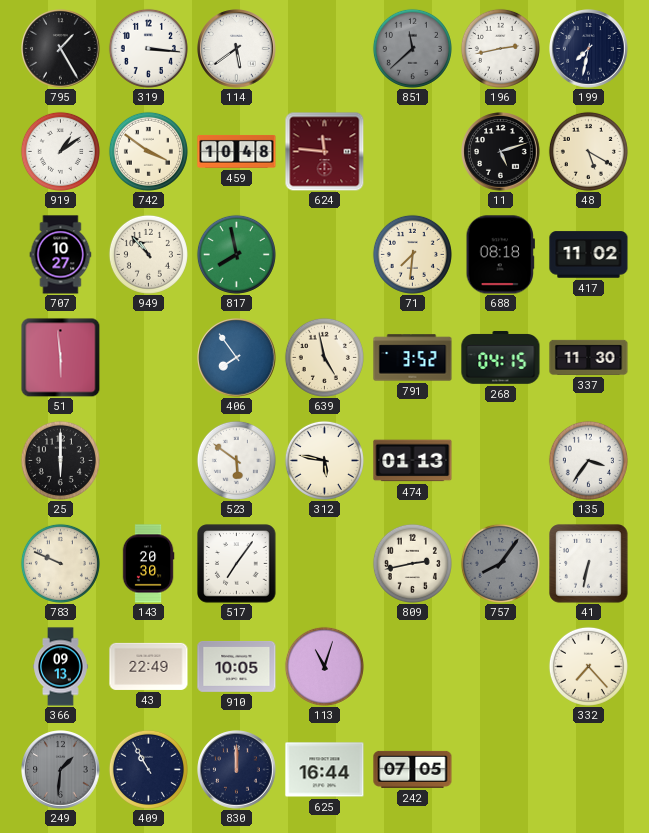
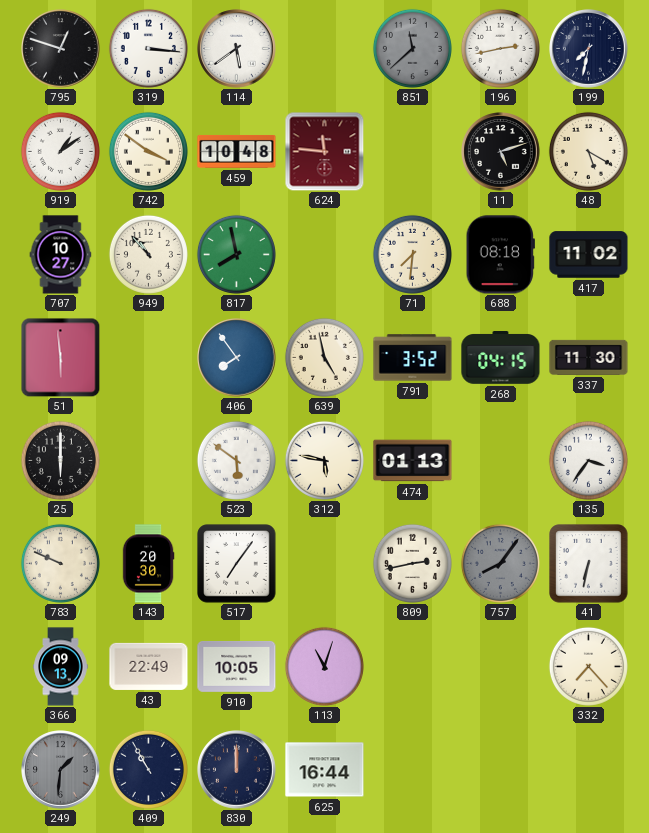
795: 1:25 -> 12:48 (61, 49)
242: 07:05 -> none (413, 769)
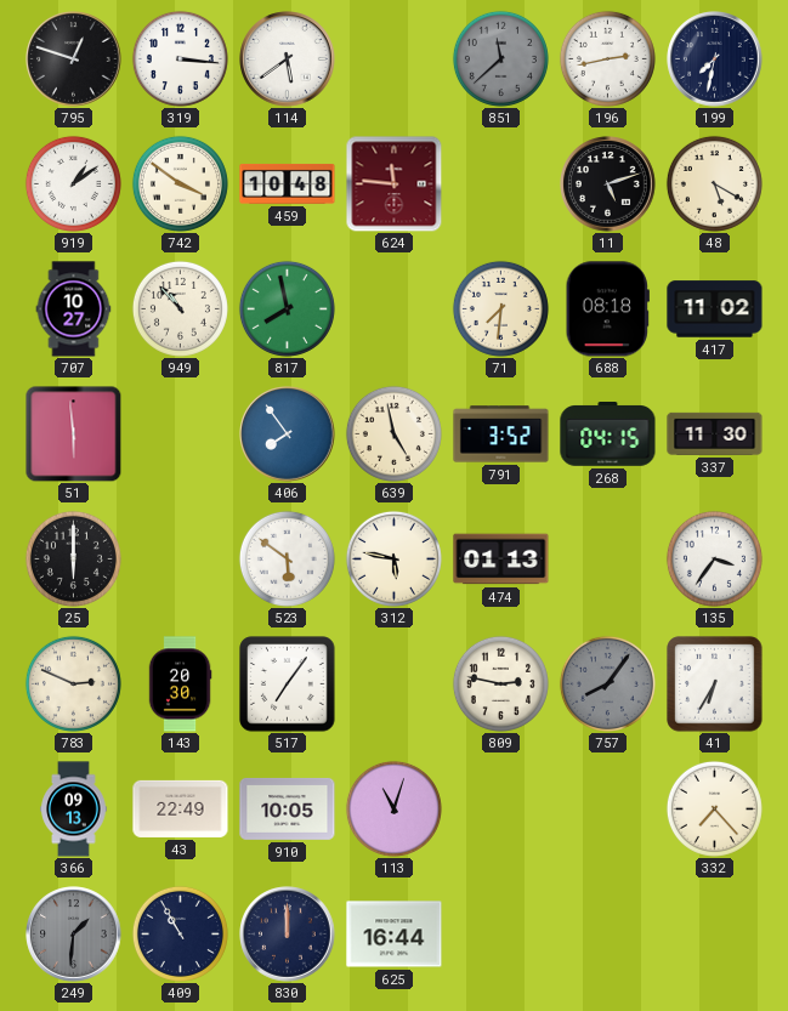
783: 9:49 -> 2:49 (73, 683)
809: 2:43 -> 2:47 (500, 683)
41: 6:32 -> 6:35 (715, 685)
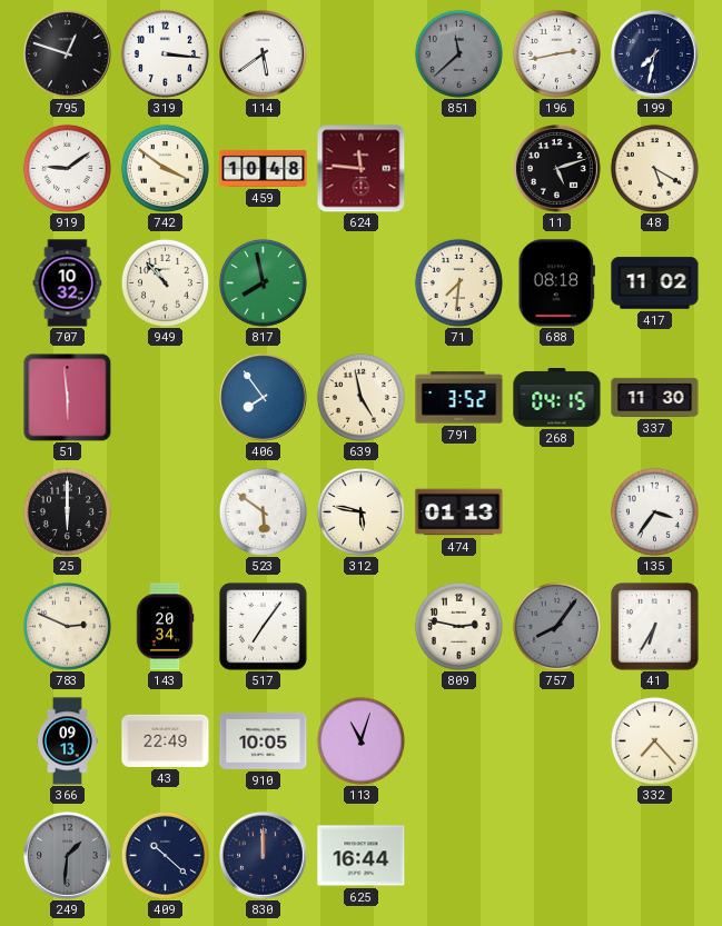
919: 1:09 -> 9:09 (67, 168)
707: 10:27 -> 10:32 (68, 283)
143: 20:30 -> 20:34 (165, 627)
409: 10:55 -> 10:22 (165, 855)
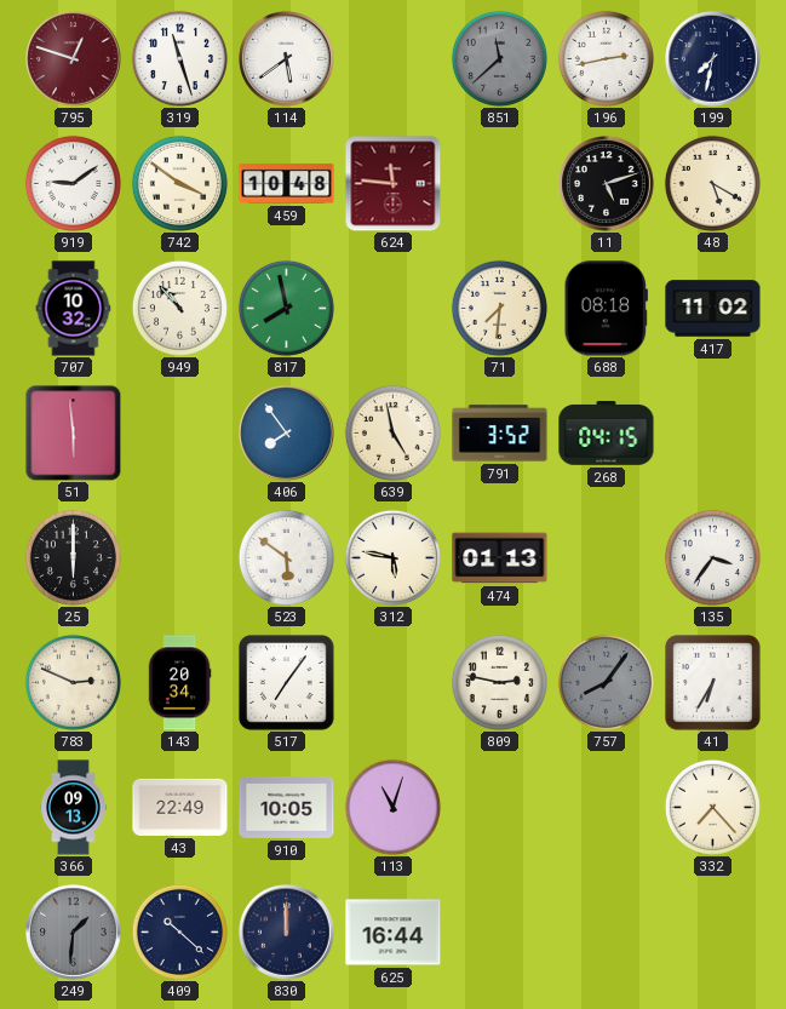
795 dial: black -> burgundy (74, 59)
319: 3:16 -> 11:27 (179, 58)
337: 11:30 -> none (655, 397)
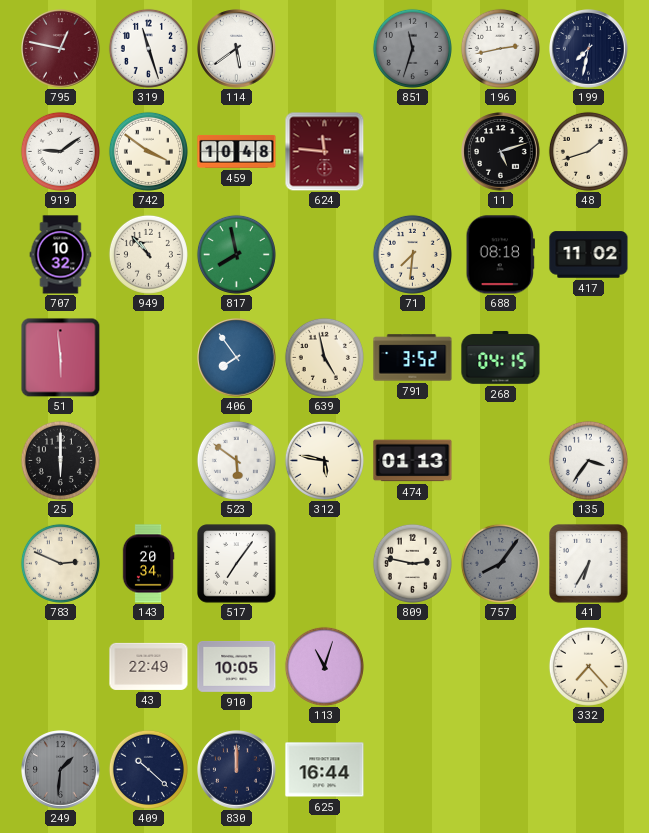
795: 12:48 -> 12:47 (61, 49)
851: 11:38 -> 11:33 (412, 48)
48: 5:20 -> 1:42 (588, 151)
366: 09:13 -> none (74, 808)
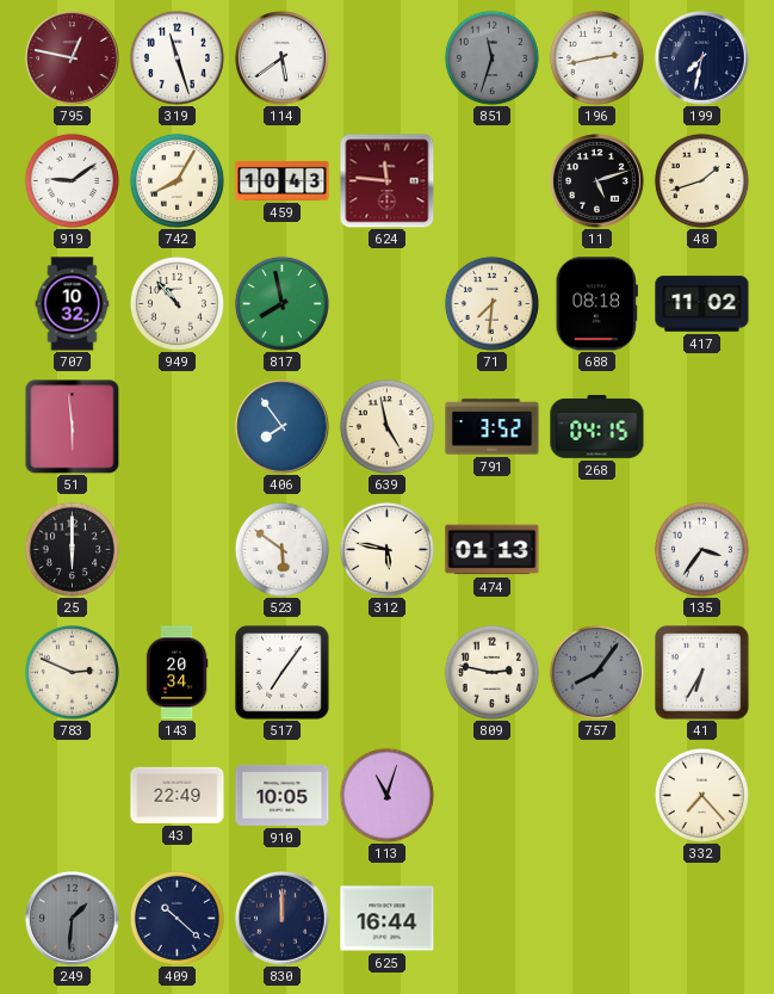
742: 3:51 -> 8:05 (177, 180)
459: 10:48 -> 10:43 (283, 180)
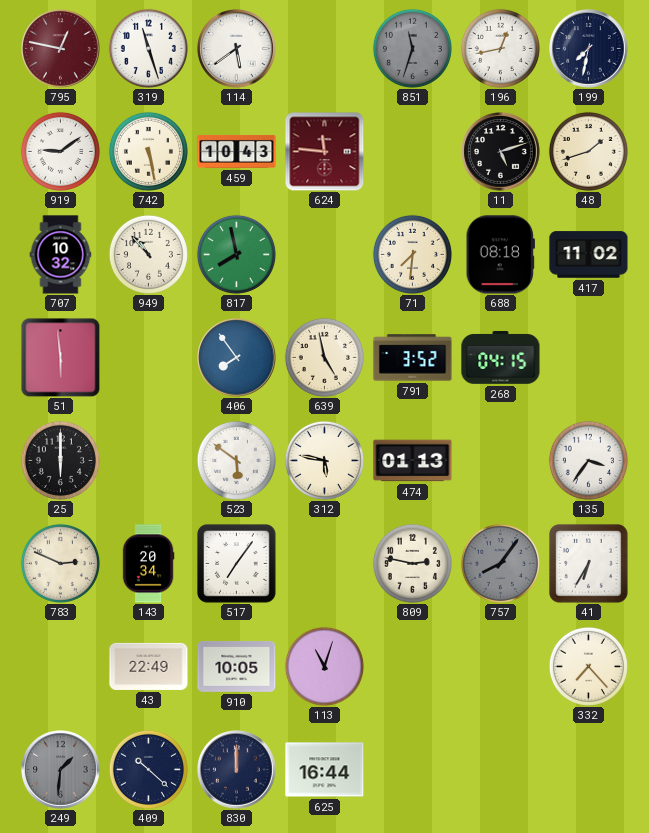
196: 2:43 -> 12:43 (500, 48)
742: 8:05 -> 5:28 (148, 151)
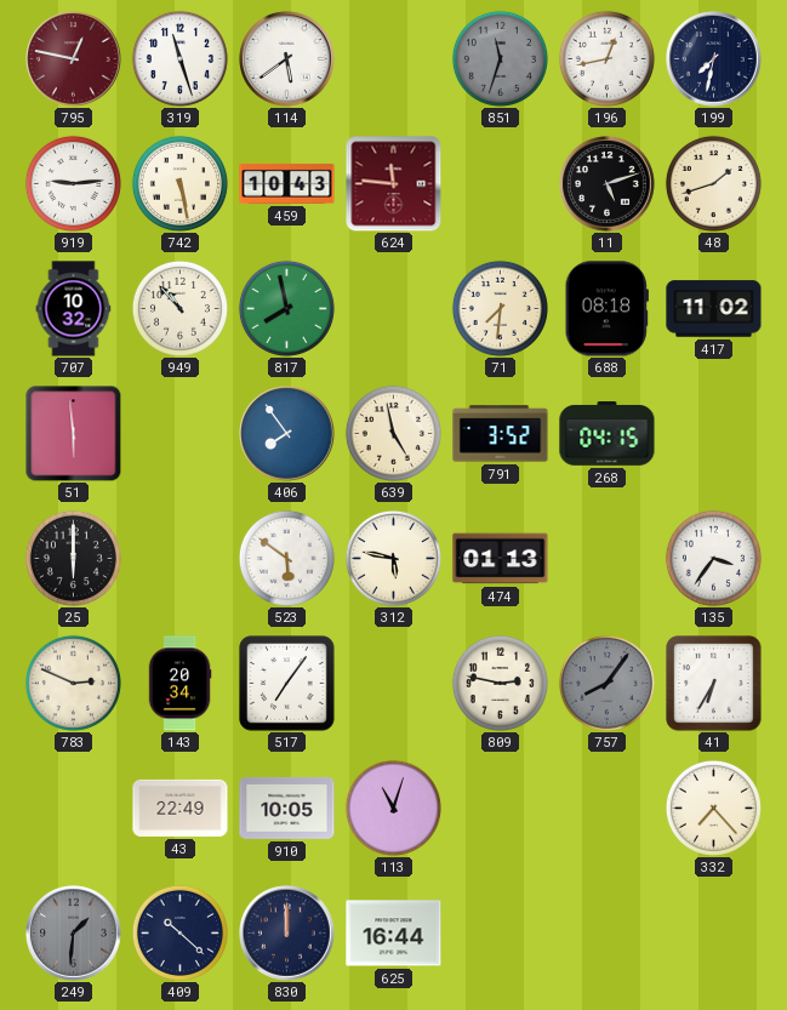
919: 9:09 -> 9:14 (73, 183)
